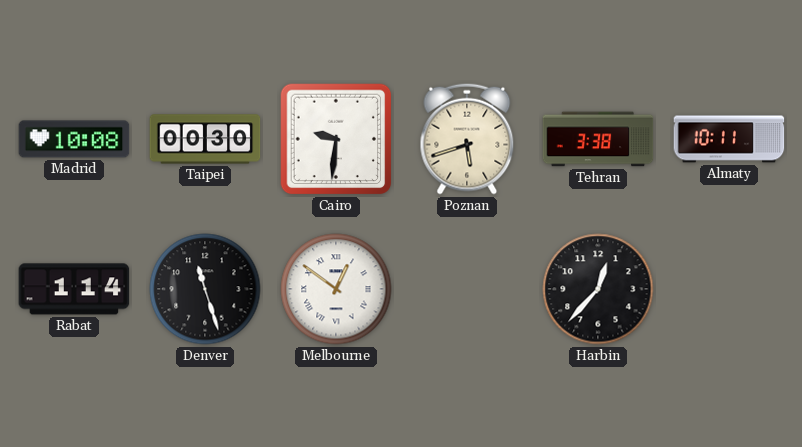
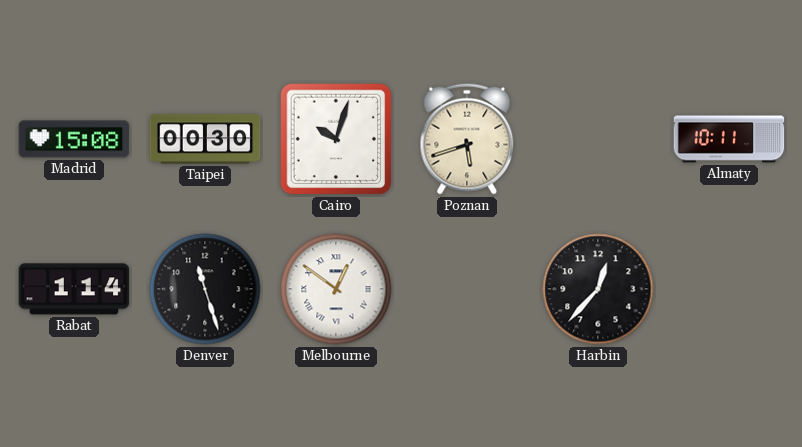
Madrid: 10:08 -> 15:08 (74, 139)
Cairo: 9:31 -> 10:03 (336, 139)
Tehran: 3:38 -> none (598, 139)
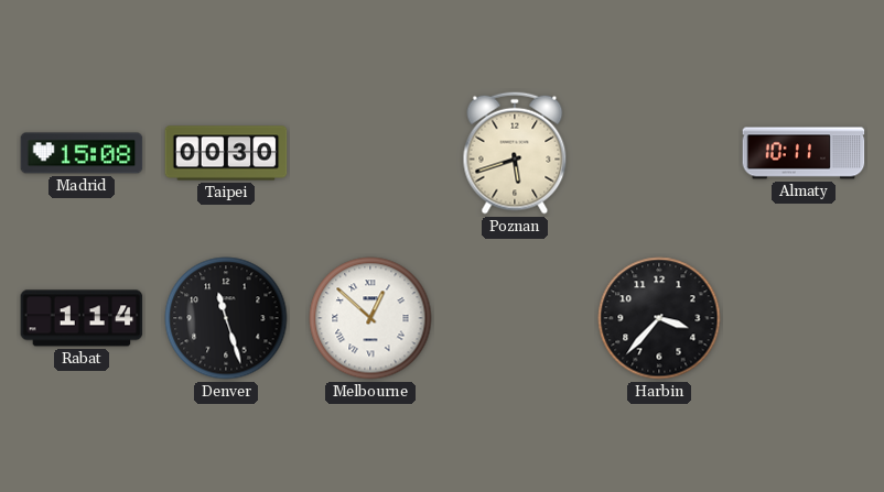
Cairo: 10:03 -> none (336, 139)
Melbourne: 12:51 -> 12:52 (370, 318)
Harbin: 12:37 -> 3:37 (659, 318)
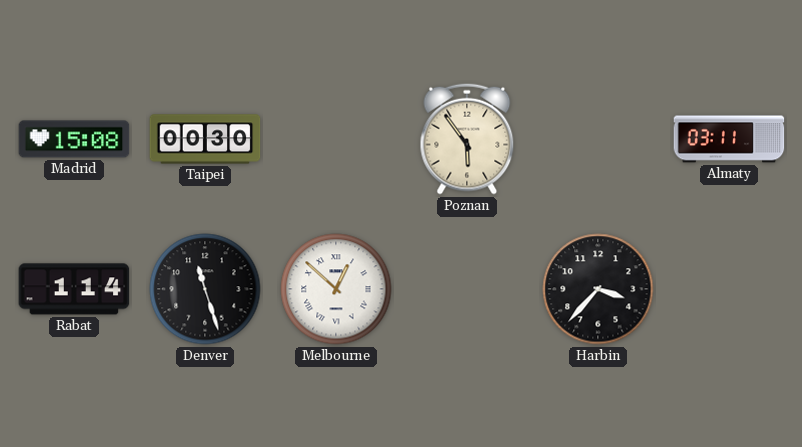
Poznan: 5:42 -> 5:54 (467, 139)
Almaty: 10:11 -> 03:11 (729, 139)
